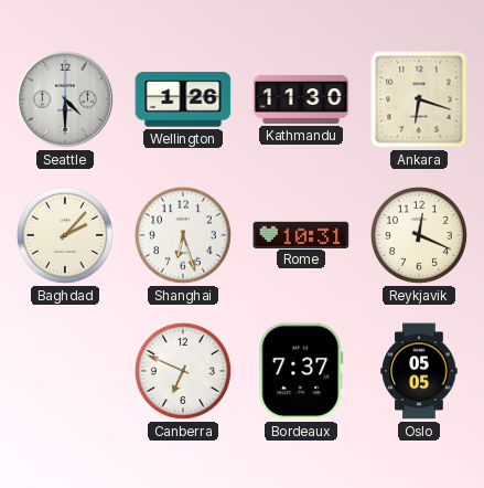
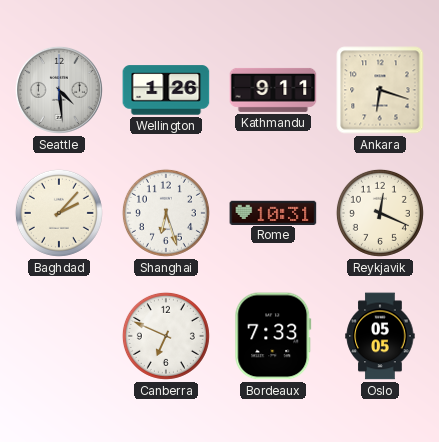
Seattle: 4:30 -> 4:29 (59, 90)
Kathmandu: 11:30 -> 9:11 (273, 90)
Bordeaux: 7:37 -> 7:33 (273, 336)
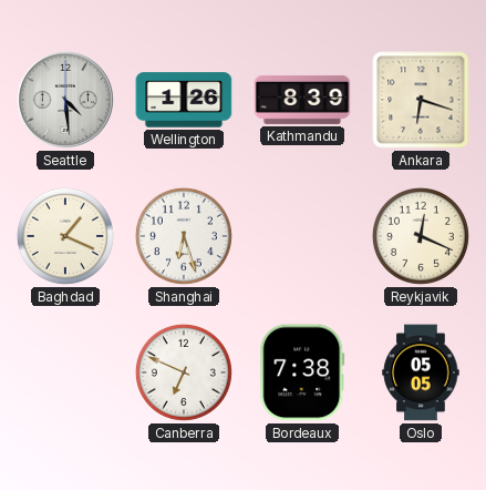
Kathmandu: 9:11 -> 8:39 (302, 100)
Baghdad: 2:07 -> 1:19 (65, 236)
Rome: 10:31 -> none (273, 212)
Bordeaux: 7:33 -> 7:38 (302, 372)
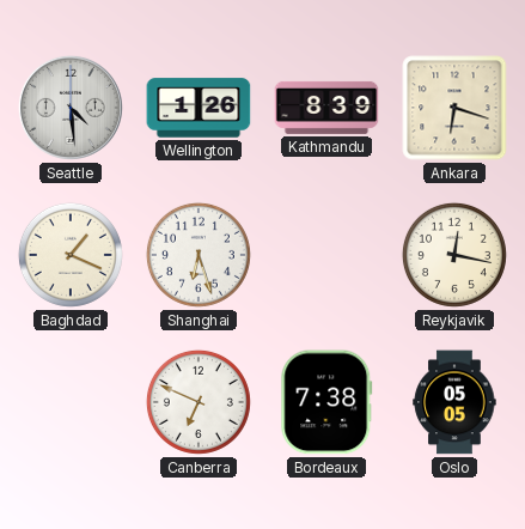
Reykjavik: 12:19 -> 12:17 (454, 255)
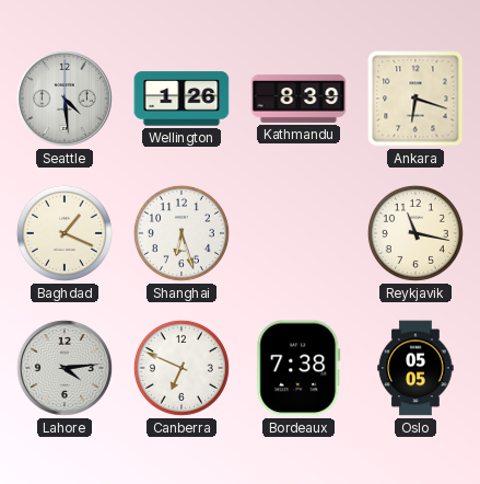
Reykjavik: 12:17 -> 11:17 (415, 233)
Lahore: none -> 4:14 (65, 368)
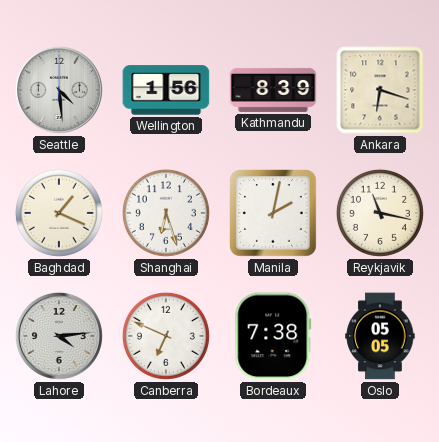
Wellington: 1:26 -> 1:56 (166, 90)
Manila: none -> 2:02 (273, 213)
